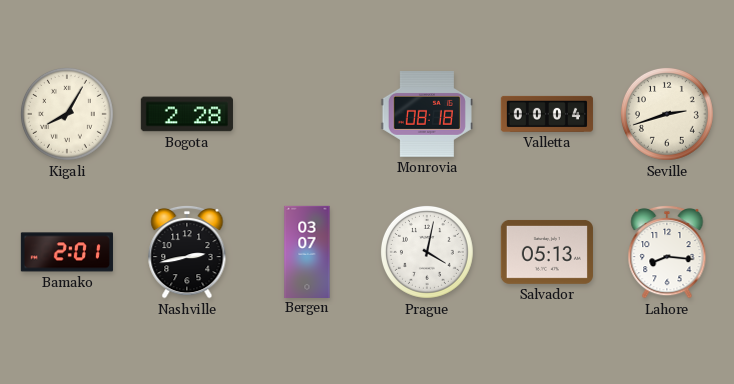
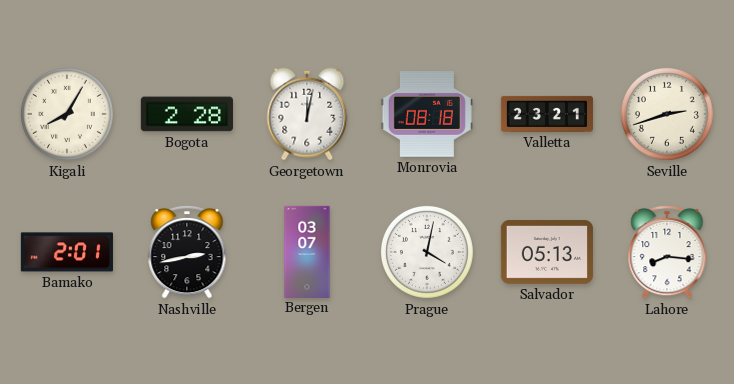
Georgetown: none -> 12:02 (307, 114)
Valletta: 00:04 -> 23:21 (547, 114)
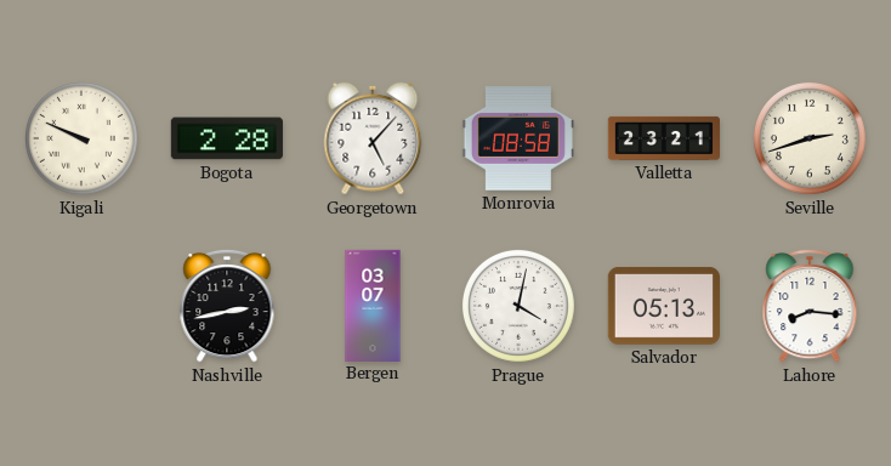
Kigali: 8:05 -> 9:49 (81, 138)
Georgetown: 12:02 -> 5:07 (373, 138)
Monrovia: 08:18 -> 08:58 (518, 140)
Bamako: 2:01 -> none (67, 252)
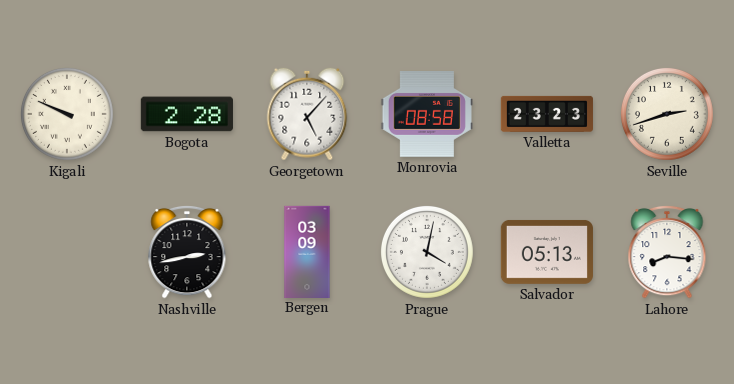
Valletta: 23:21 -> 23:23 (547, 114)
Bergen: 03:07 -> 03:09 (307, 251)
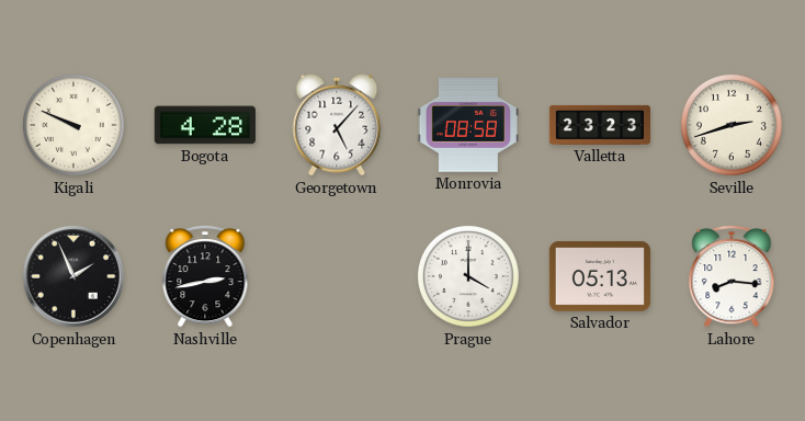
Bogota: 2:28 -> 4:28 (205, 125)
Copenhagen: none -> 1:56 (73, 276)
Bergen: 03:09 -> none (307, 251)
Prague: 4:02 -> 4:00 (468, 276)
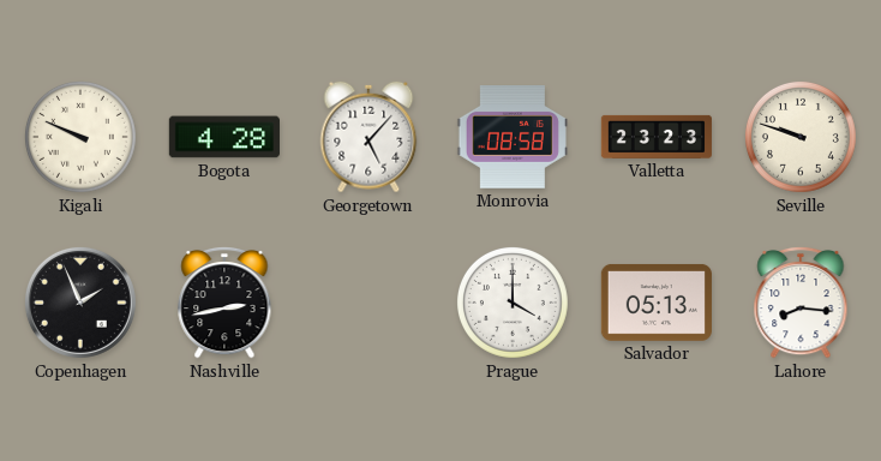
Seville: 2:42 -> 9:48 (801, 137)
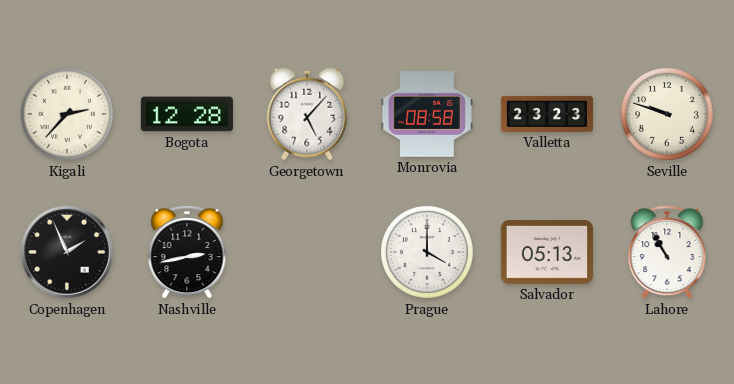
Kigali: 9:49 -> 2:37 (67, 114)
Bogota: 4:28 -> 12:28 (187, 114)
Lahore: 8:16 -> 10:55 (667, 252)
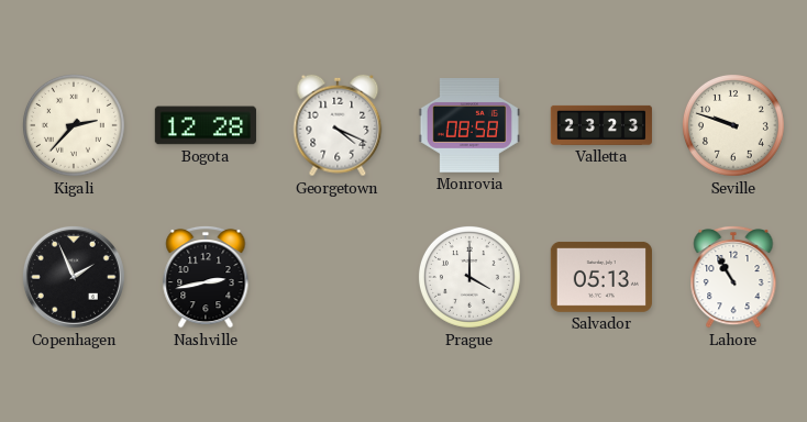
Georgetown: 5:07 -> 4:19 (338, 125)
